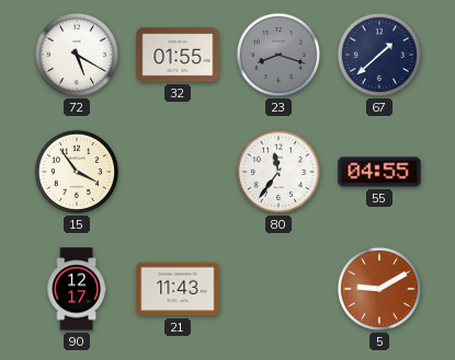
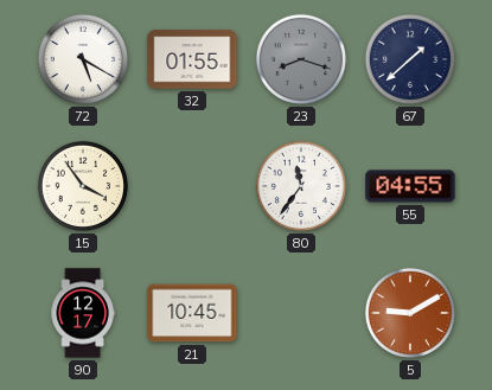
21: 11:43 -> 10:45 (192, 313)
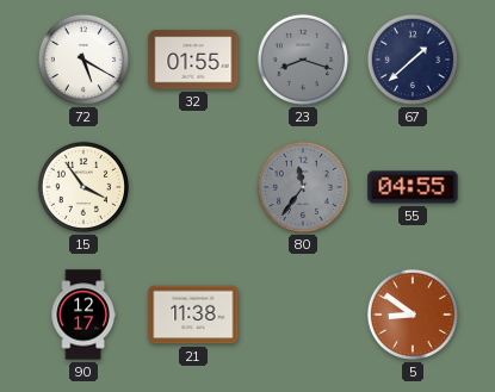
80 dial: white -> grey (303, 187)
21: 10:45 -> 11:38 (193, 315)
5: 9:10 -> 8:51 (413, 315)
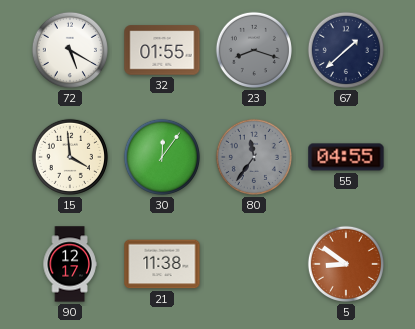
15: 3:54 -> 3:59 (70, 157)
30: none -> 12:06 (162, 157)
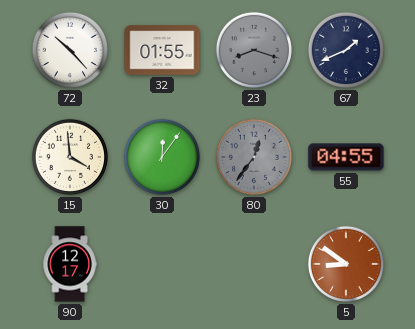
72: 5:20 -> 10:23 (70, 50)
67: 1:38 -> 1:41 (346, 50)
80: 11:36 -> 12:36 (254, 157)
21: 11:38 -> none (162, 264)
